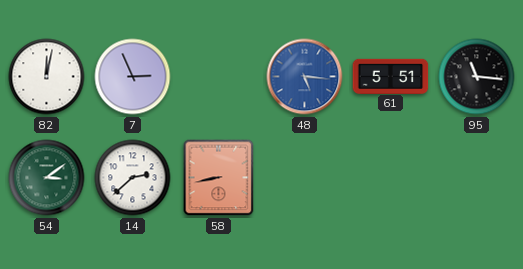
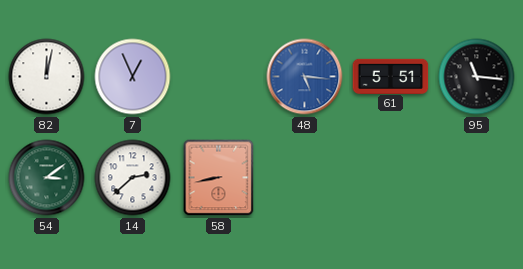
7: 2:56 -> 12:56 (133, 77)
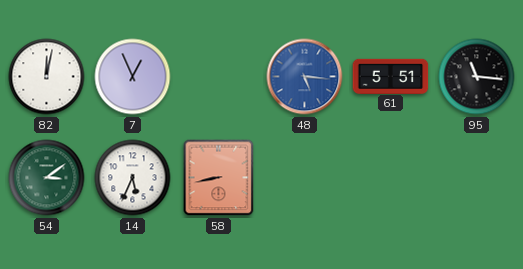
14: 2:38 -> 5:34 (133, 178)
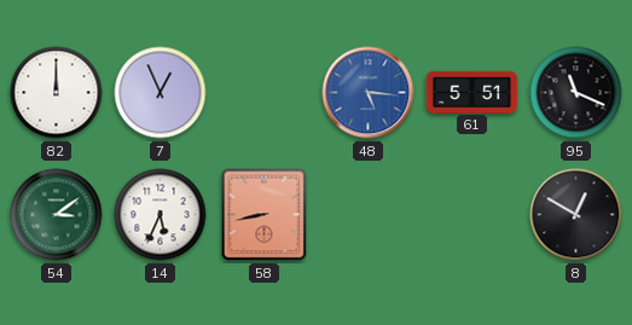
82: 12:02 -> 12:00 (57, 93)
95: 11:16 -> 11:19 (576, 93)
8: none -> 12:50 (576, 215)
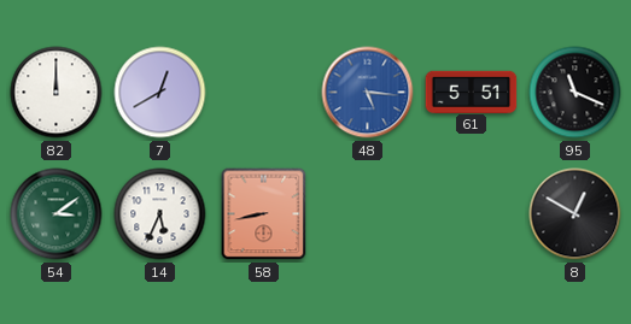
7: 12:56 -> 12:40 (160, 93)
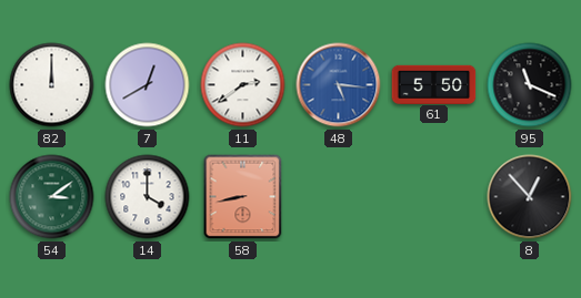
11: none -> 2:39 (243, 85)
61: 5:51 -> 5:50 (434, 84)
14: 5:34 -> 4:00 (148, 197)
8: 12:50 -> 12:53 (530, 197)
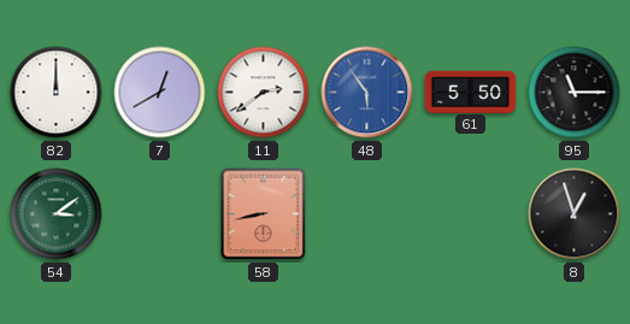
48: 5:16 -> 5:54 (367, 93)
95: 11:19 -> 11:15 (575, 93)
14: 4:00 -> none (148, 197)
8: 12:53 -> 12:57 (575, 214)
